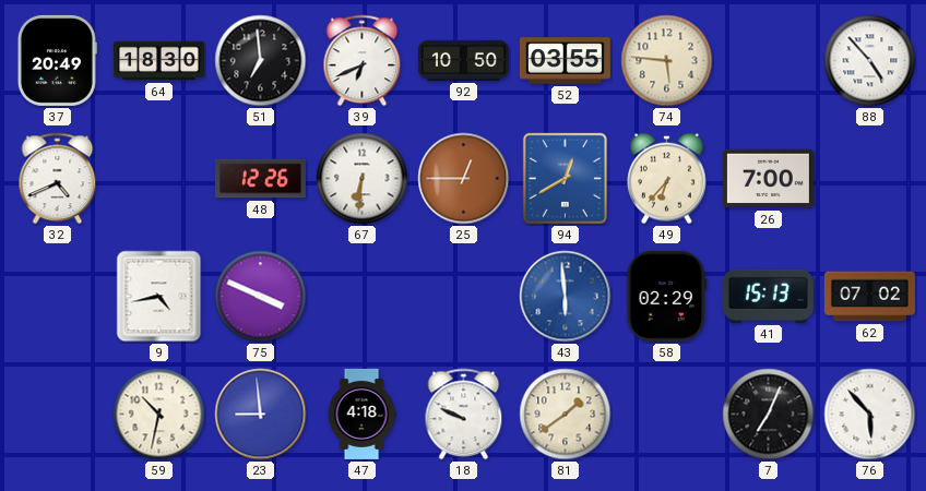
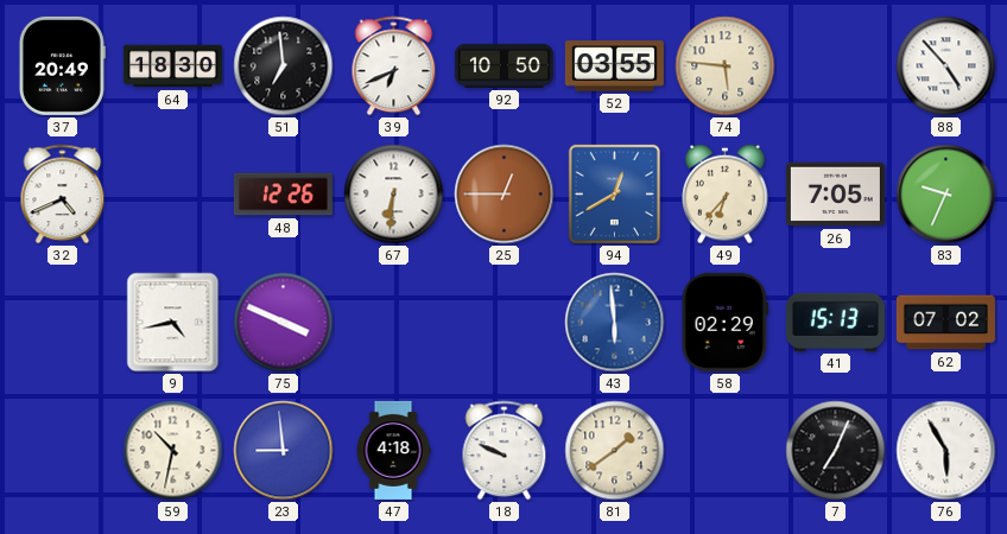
26: 7:00 -> 7:05 (835, 195)
83: none -> 9:34 (946, 195)
76: 5:53 -> 5:55 (946, 451)
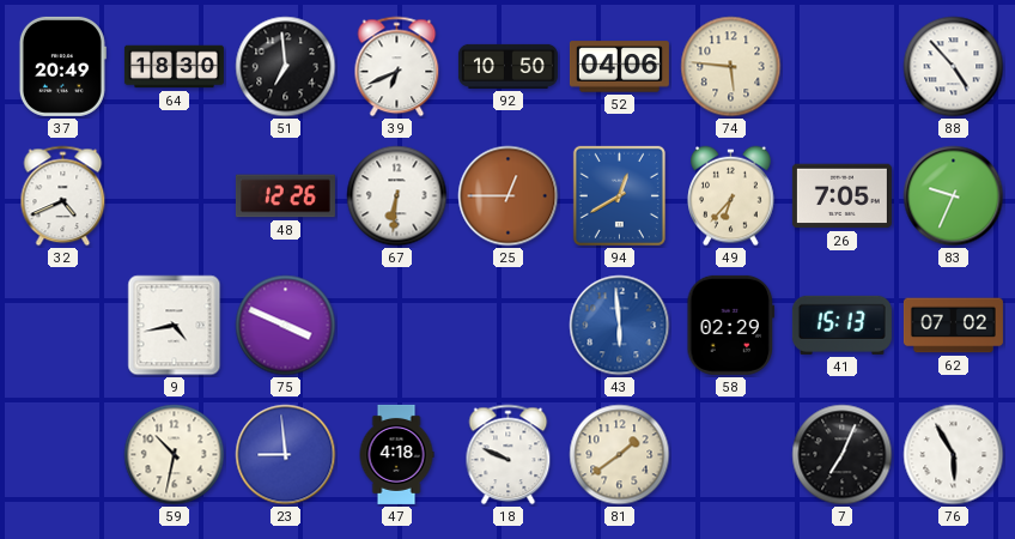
52: 03:55 -> 04:06 (619, 67)
